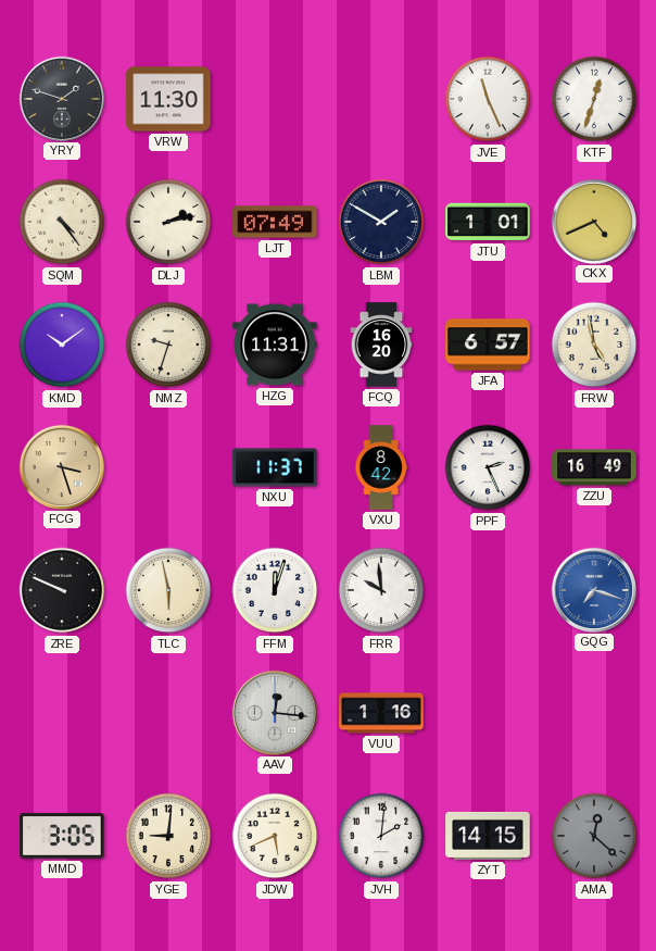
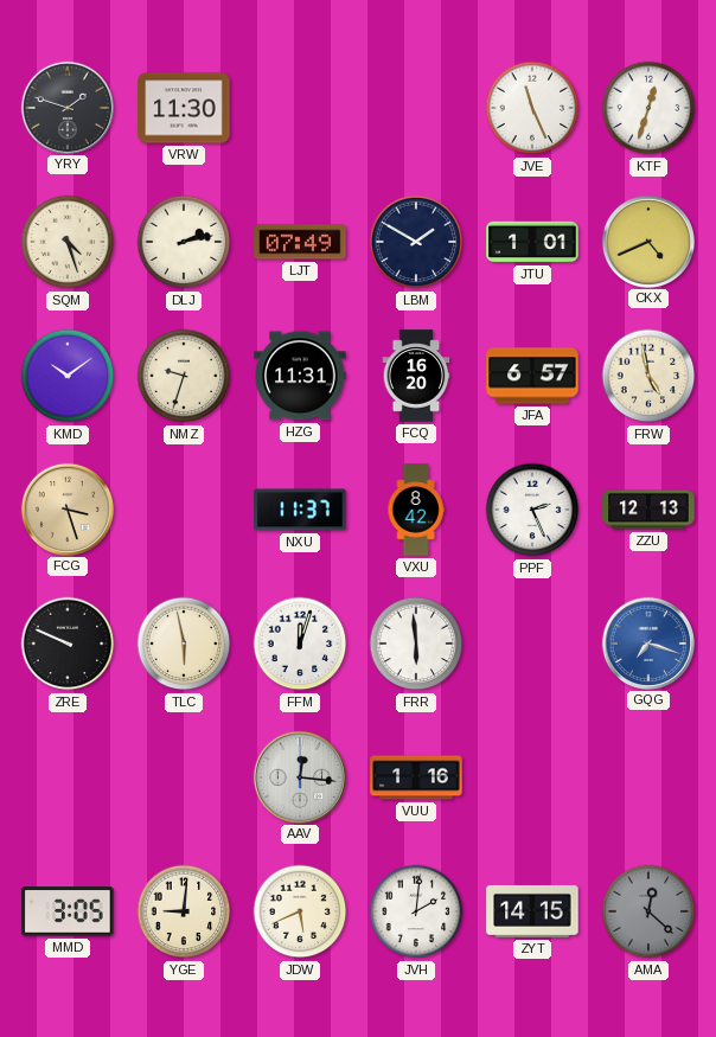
SQM: 4:24 -> 4:27 (68, 242)
ZZU: 16:49 -> 12:13 (648, 510)
FRR: 9:59 -> 5:59 (416, 644)
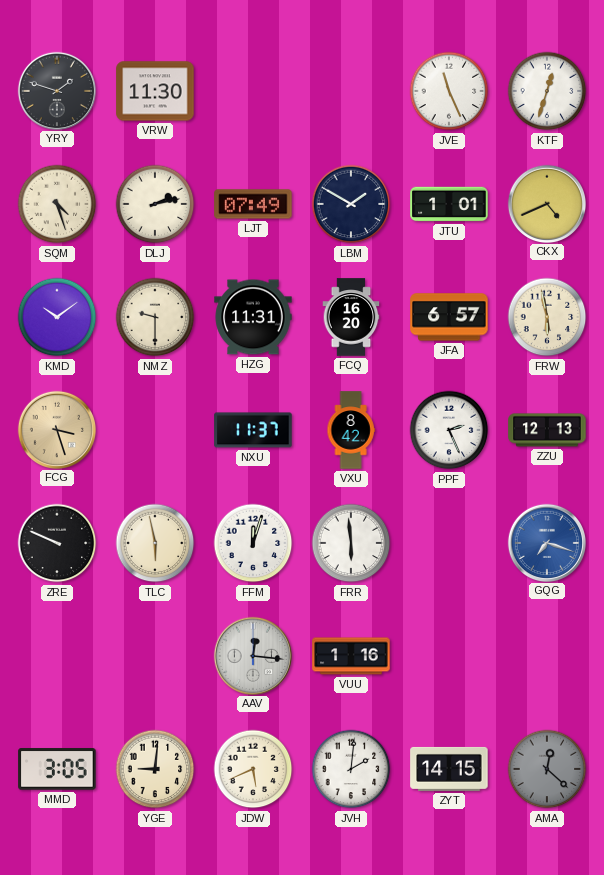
NMZ: 9:33 -> 9:30 (155, 317)
FRW: 4:58 -> 5:58 (547, 317)
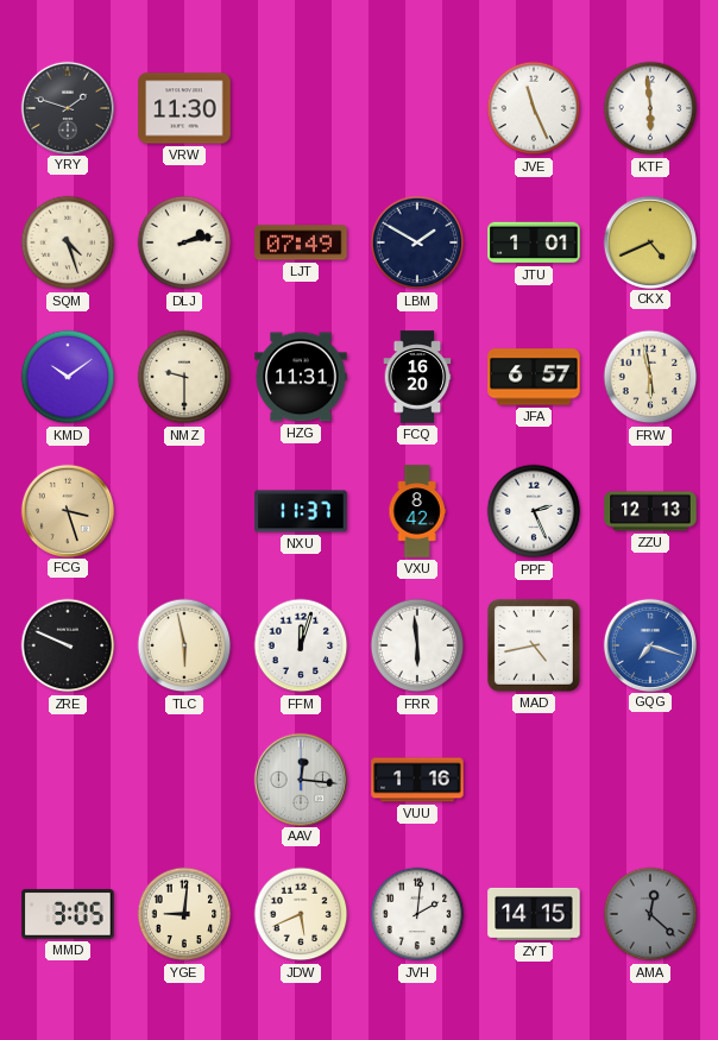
KTF: 12:33 -> 5:59 (650, 108)
MAD: none -> 4:43 (534, 645)
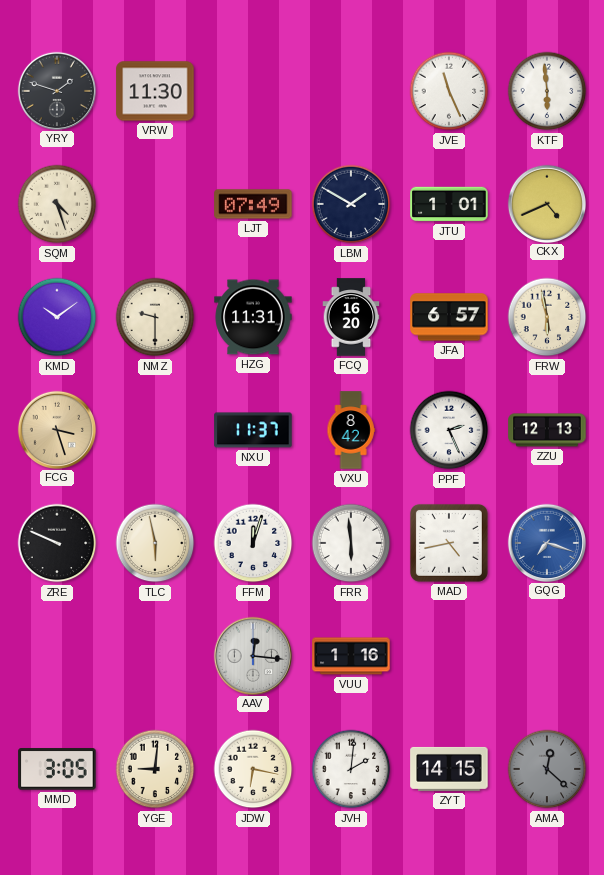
DLJ: 2:13 -> none (184, 242)
JDW: 5:41 -> 6:17 (253, 769)
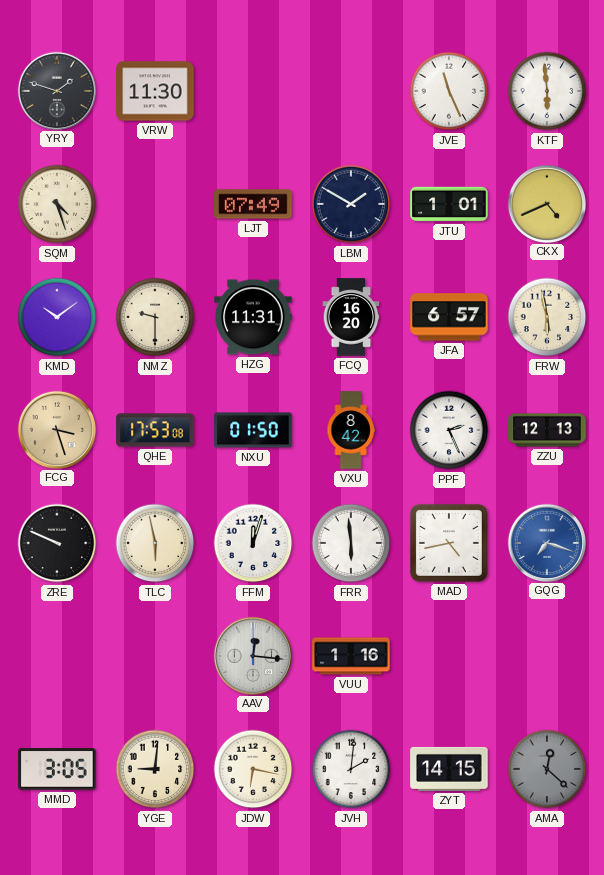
QHE: none -> 17:53 (155, 430)
NXU: 11:37 -> 01:50 (253, 430)
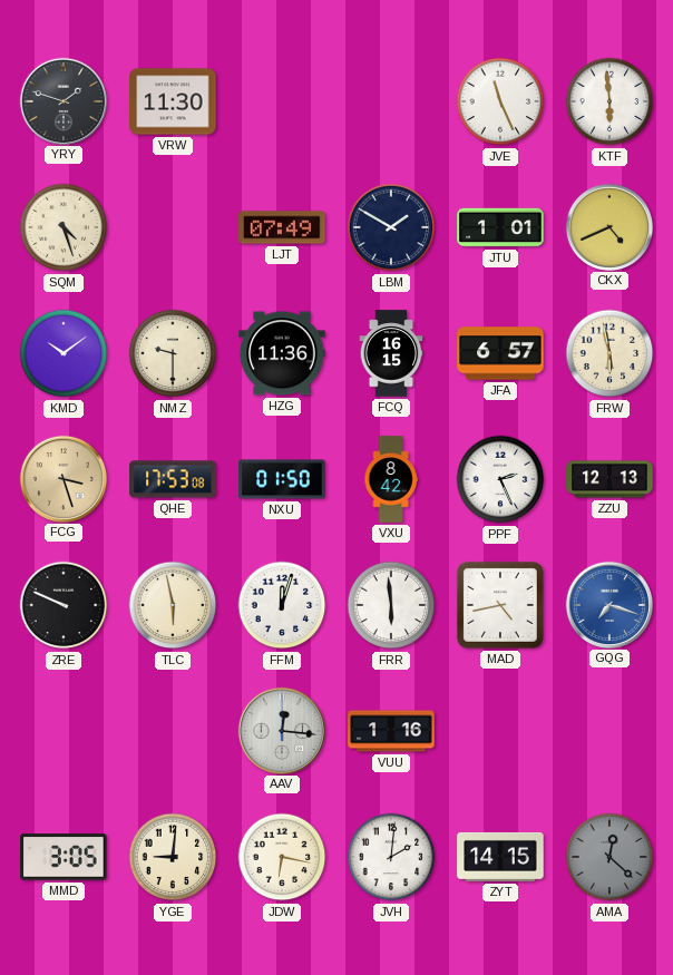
HZG: 11:31 -> 11:36 (282, 353)
FCQ: 16:20 -> 16:15 (391, 353)
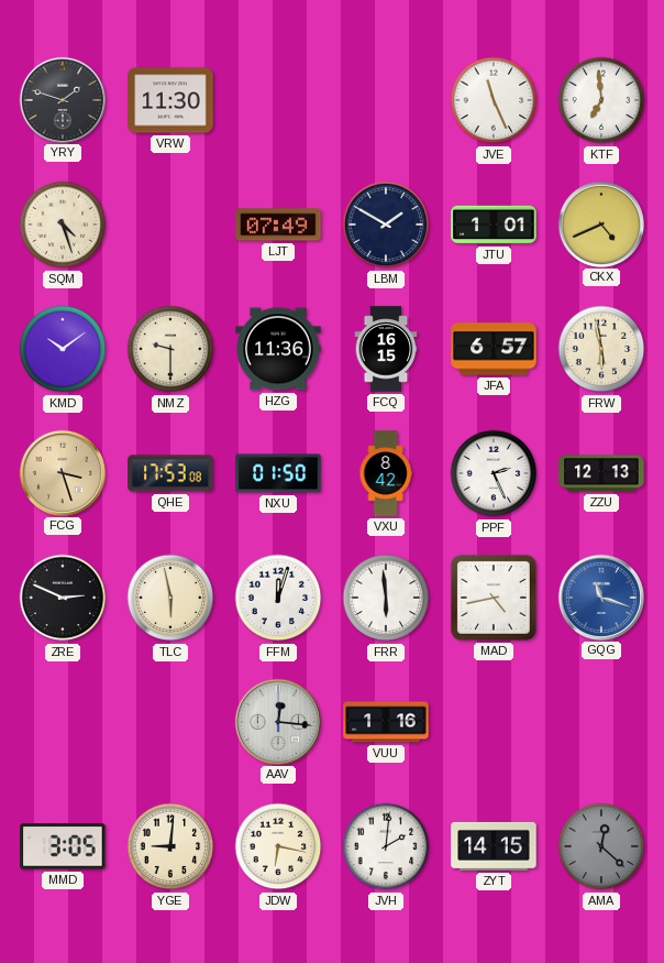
KTF: 5:59 -> 6:59 (601, 100)
ZRE: 9:49 -> 2:49 (63, 598)
GQG: 7:18 -> 11:18 (600, 597)
